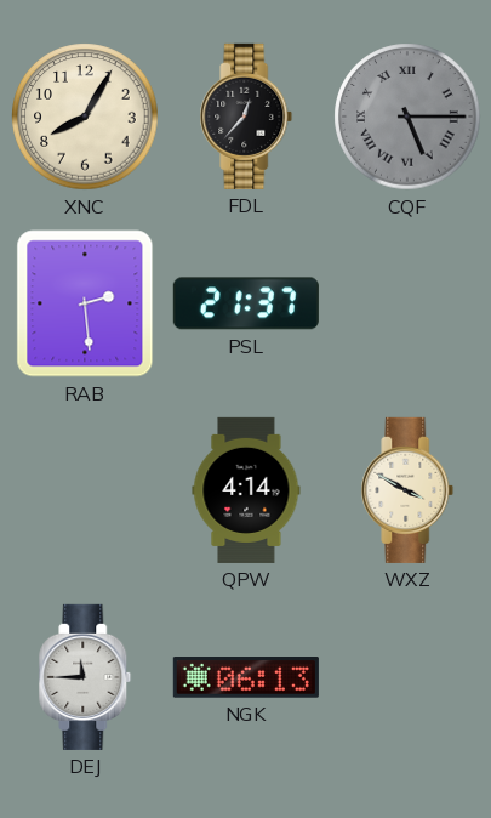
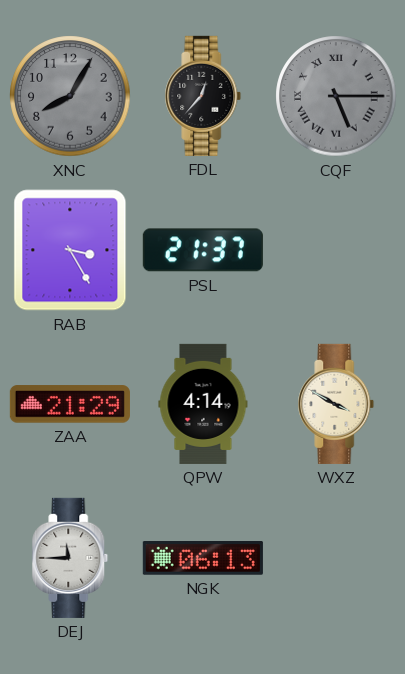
XNC dial: cream -> grey (70, 96)
RAB: 2:29 -> 3:25 (70, 250)
ZAA: none -> 21:29 (70, 404)
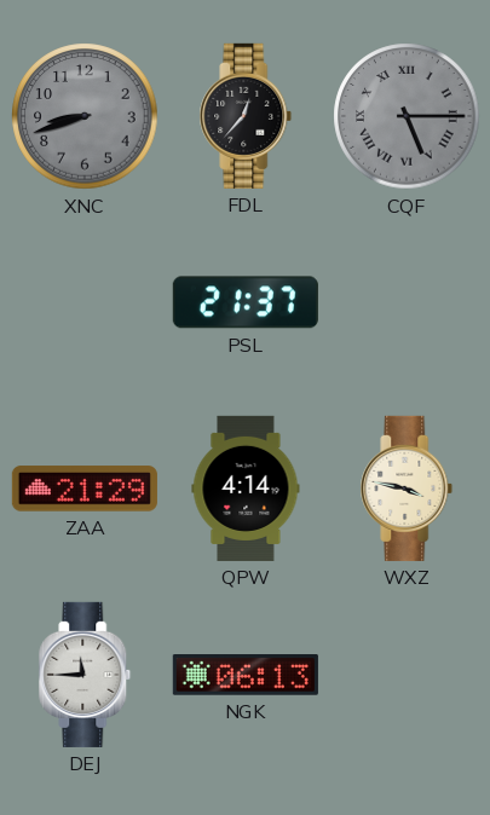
XNC: 8:05 -> 8:42 (85, 116)
RAB: 3:25 -> none (70, 250)
WXZ: 3:50 -> 3:47 (407, 489)
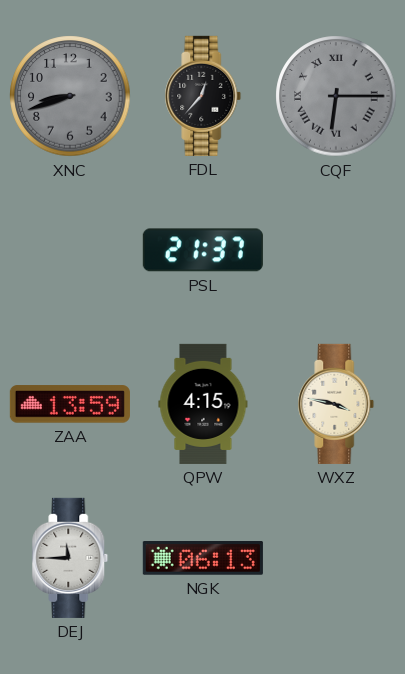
CQF: 5:15 -> 6:15 (336, 96)
ZAA: 21:29 -> 13:59 (70, 404)
QPW: 4:14 -> 4:15 (203, 404)
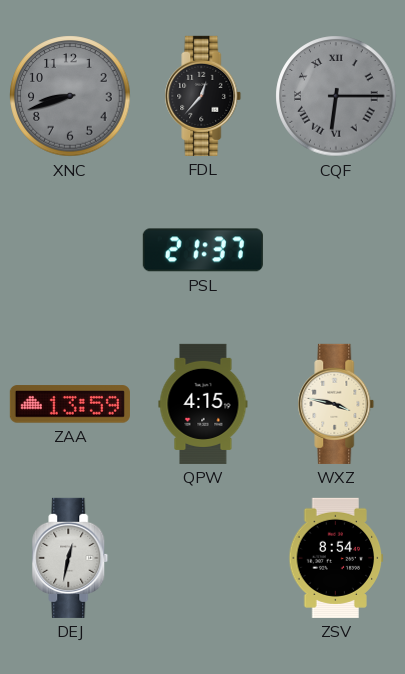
DEJ: 11:45 -> 12:32 (70, 558)
NGK: 06:13 -> none (203, 559)
ZSV: none -> 8:54 (336, 558)
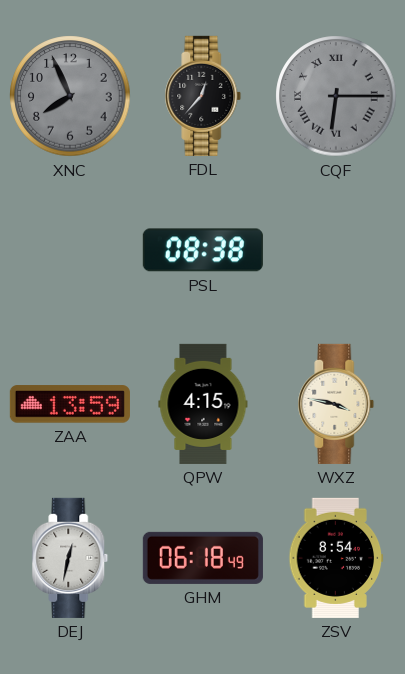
XNC: 8:42 -> 7:56 (70, 96)
PSL: 21:37 -> 08:38 (203, 250)
GHM: none -> 06:18 (203, 558)
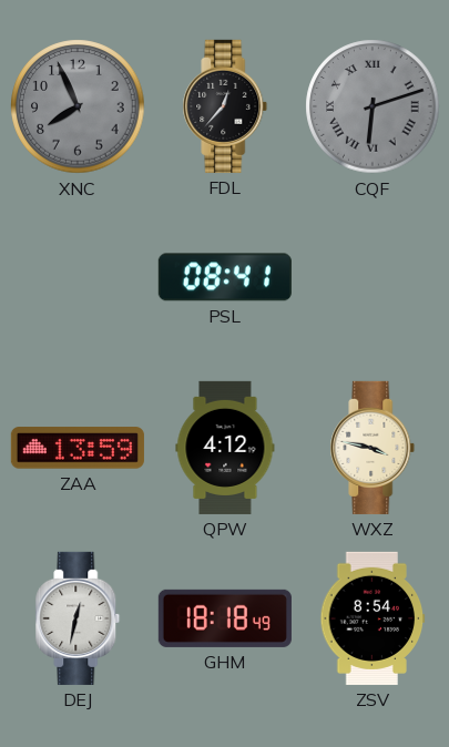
CQF: 6:15 -> 6:12 (373, 106)
PSL: 08:38 -> 08:41 (225, 277)
QPW: 4:15 -> 4:12 (225, 448)
GHM: 06:18 -> 18:18 (225, 618)
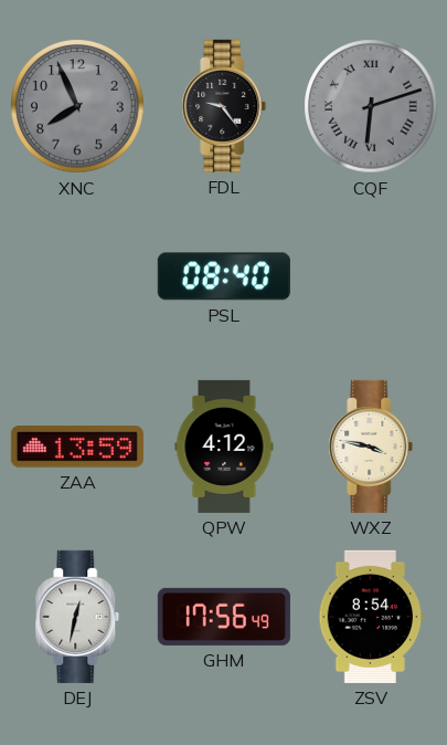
FDL: 12:37 -> 9:24 (224, 106)
PSL: 08:41 -> 08:40 (224, 276)
GHM: 18:18 -> 17:56 (224, 617)
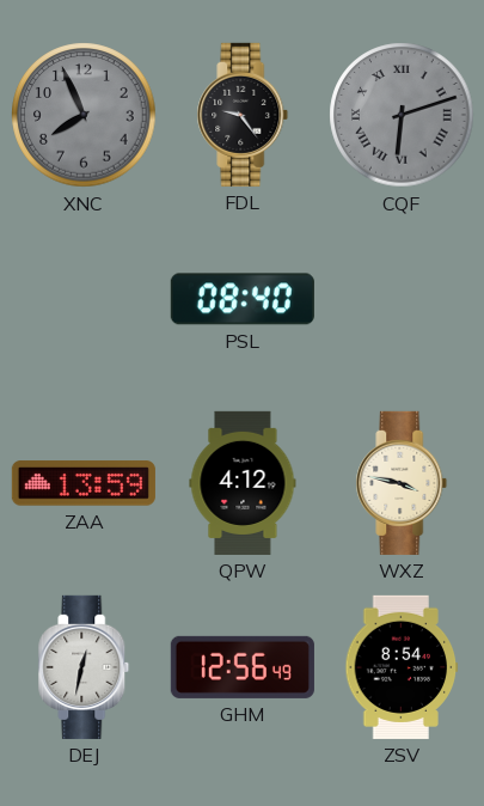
GHM: 17:56 -> 12:56 (243, 667)
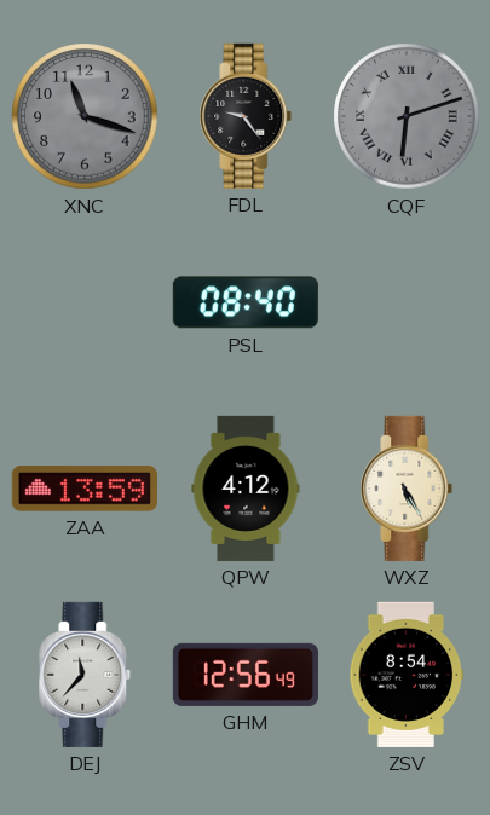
XNC: 7:56 -> 11:18 (85, 116)
WXZ: 3:47 -> 5:25 (407, 489)
DEJ: 12:32 -> 11:37 (85, 675)
